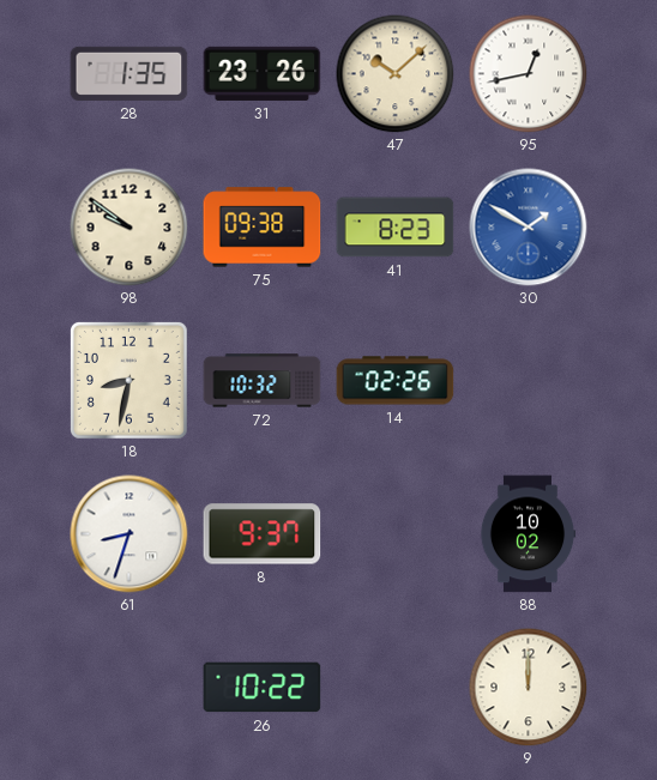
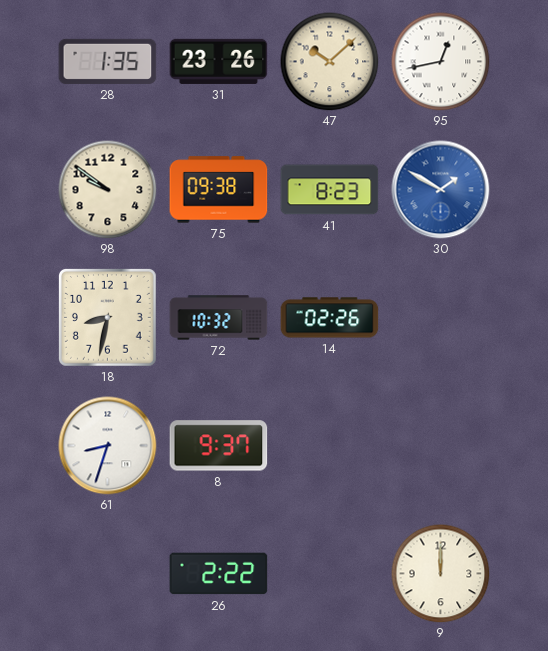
88: 10:02 -> none (528, 534)
26: 10:22 -> 2:22 (219, 574)
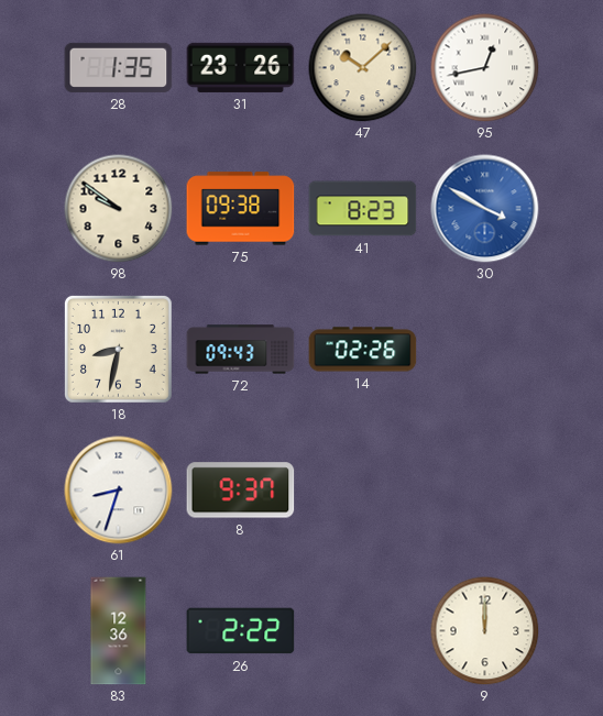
30: 1:50 -> 3:50 (485, 209)
72: 10:32 -> 09:43 (241, 350)
83: none -> 12:36 (119, 631)
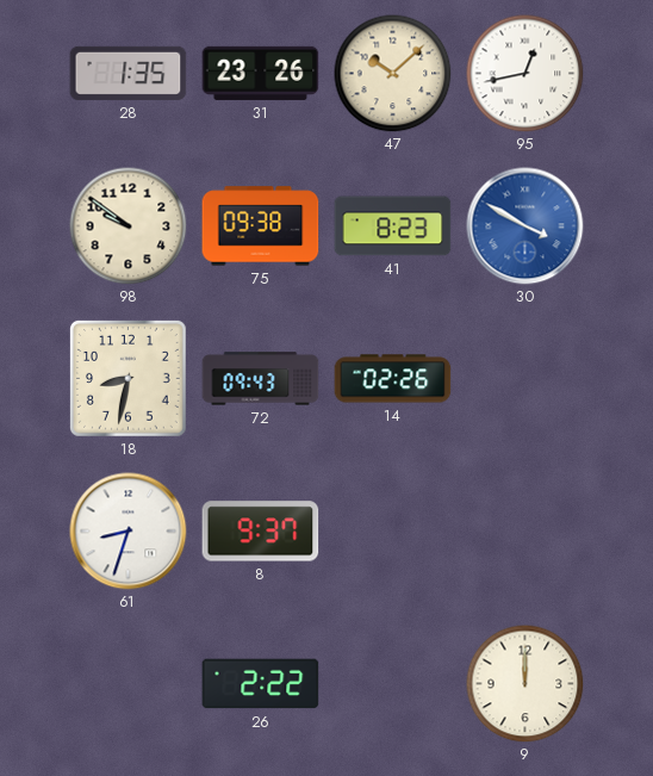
83: 12:36 -> none (119, 631)
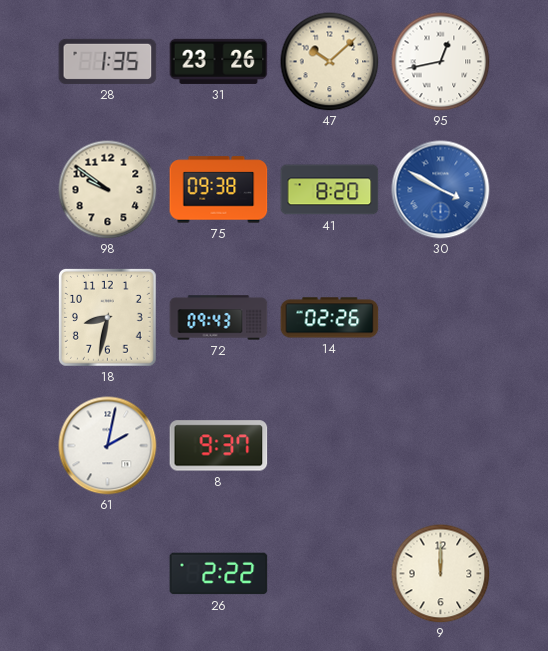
41: 8:23 -> 8:20 (330, 190)
61: 8:33 -> 2:02 (108, 446)
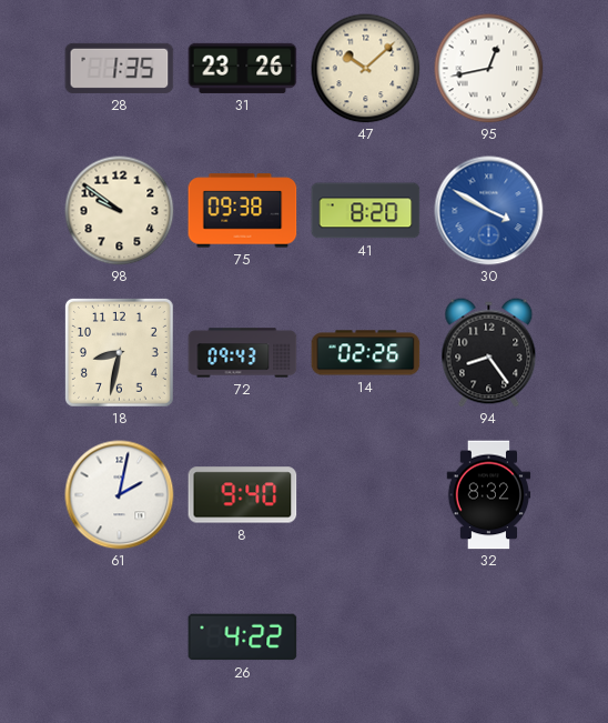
94: none -> 8:24 (489, 353)
8: 9:37 -> 9:40 (243, 495)
32: none -> 8:32 (489, 495)
26: 2:22 -> 4:22 (243, 637)
9: 12:00 -> none (441, 574)
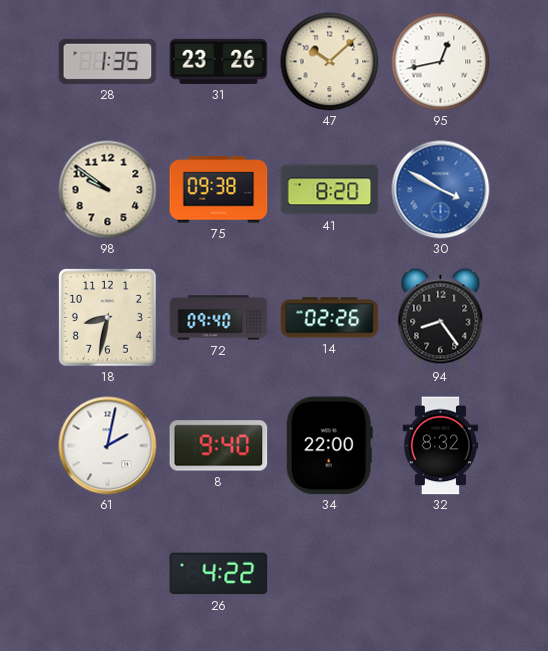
72: 09:43 -> 09:40 (219, 318)
34: none -> 22:00 (329, 446)
